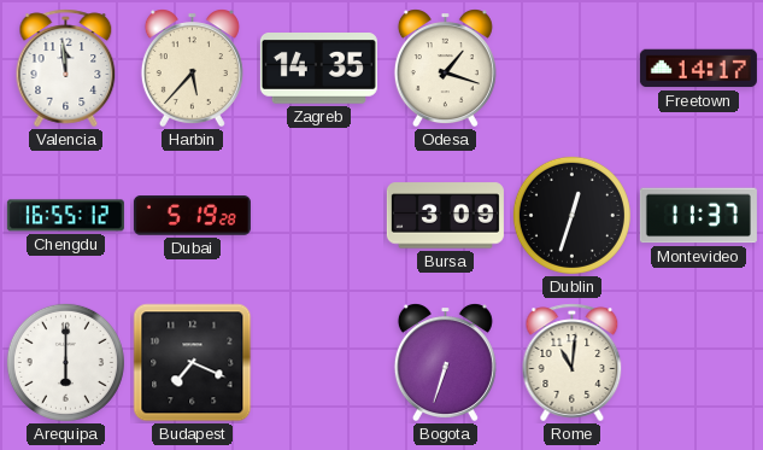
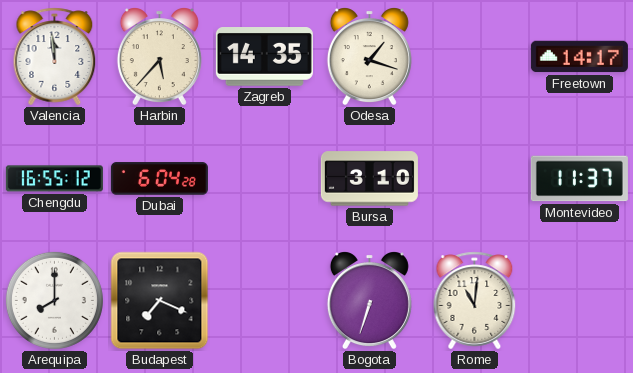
Dubai: 5:19 -> 6:04 (159, 179)
Bursa: 3:09 -> 3:10 (369, 179)
Dublin: 12:33 -> none (571, 215)
Arequipa: 6:00 -> 8:00 (54, 300)
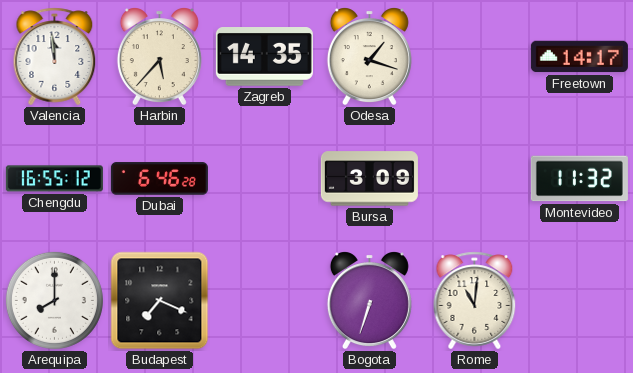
Dubai: 6:04 -> 6:46 (159, 179)
Bursa: 3:10 -> 3:09 (369, 179)
Montevideo: 11:37 -> 11:32 (579, 179)
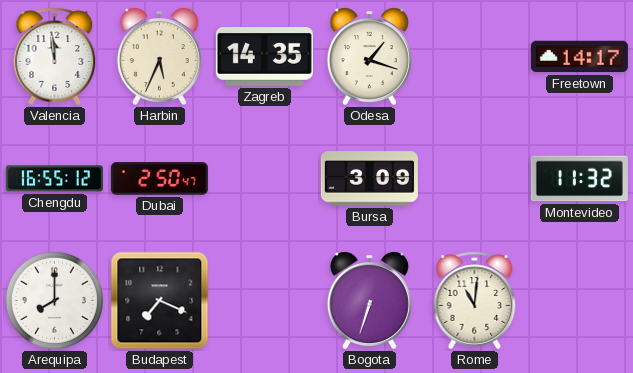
Harbin: 5:37 -> 5:34 (159, 57)
Dubai: 6:46 -> 2:50 (159, 179)
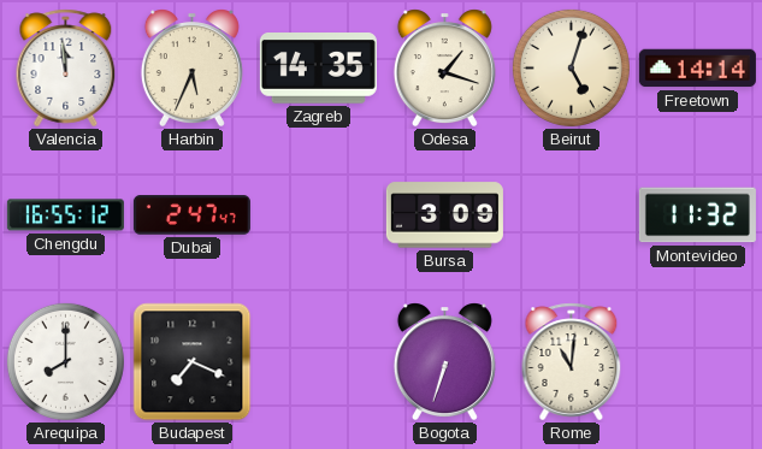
Beirut: none -> 5:03 (571, 67)
Freetown: 14:17 -> 14:14 (697, 69)
Dubai: 2:50 -> 2:47 (191, 215)
